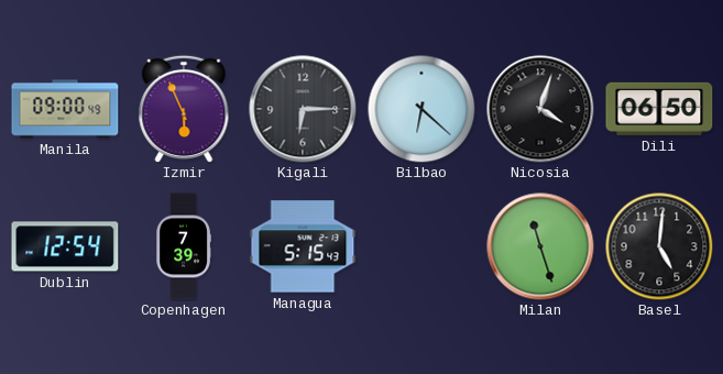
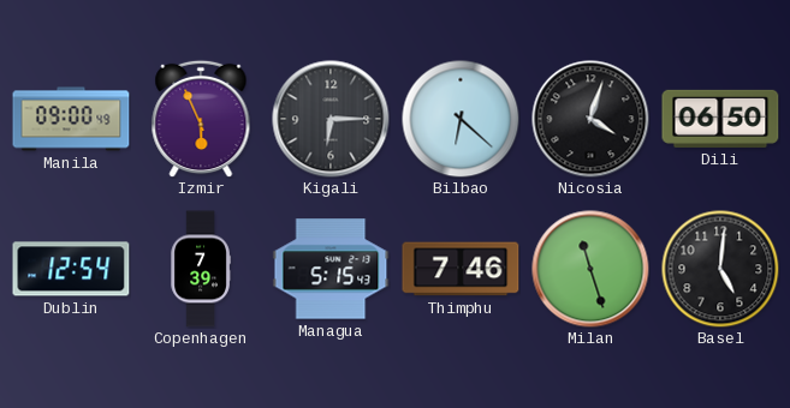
Thimphu: none -> 7:46 (461, 269)
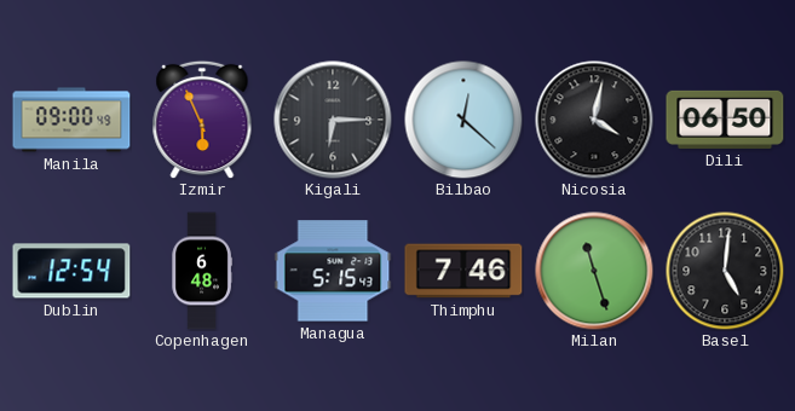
Bilbao: 6:22 -> 12:22 (463, 120)
Nicosia: 4:03 -> 4:02 (594, 120)
Copenhagen: 7:39 -> 6:48 (202, 271)
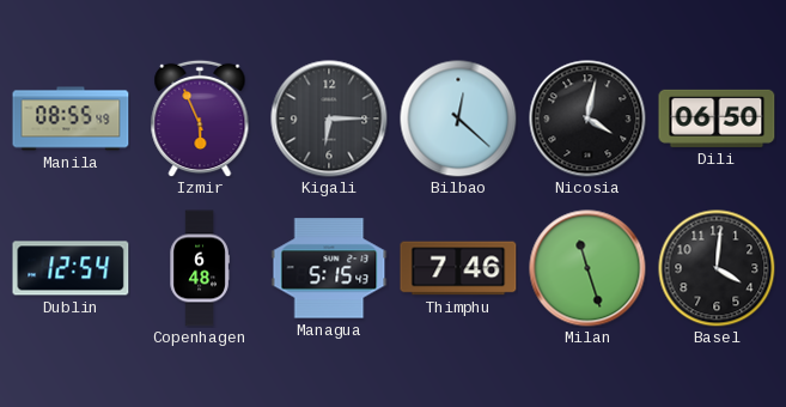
Manila: 09:00 -> 08:55 (71, 119)
Basel: 5:01 -> 4:01 (717, 268)
